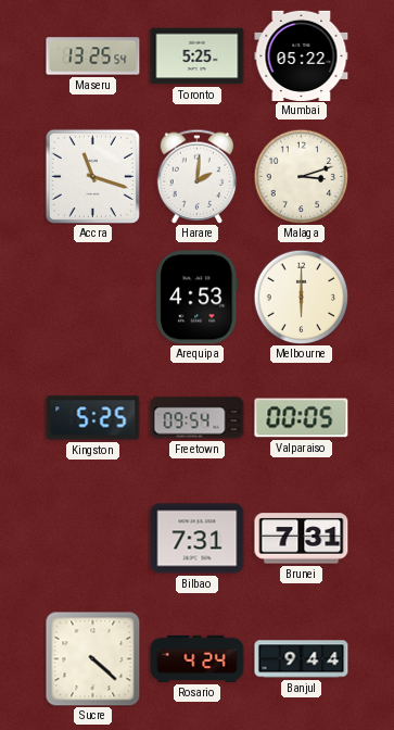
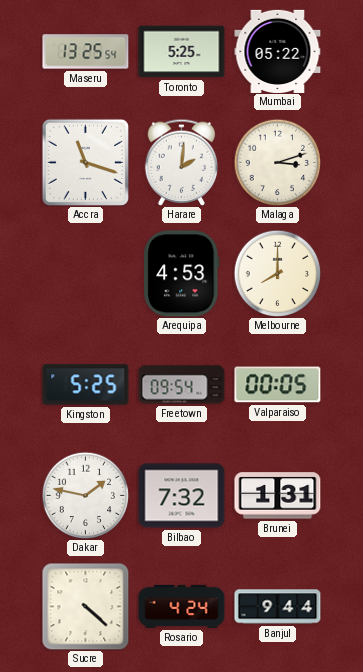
Melbourne: 6:00 -> 8:00 (277, 273)
Dakar: none -> 1:47 (85, 495)
Bilbao: 7:31 -> 7:32 (182, 496)
Brunei: 7:31 -> 1:31 (278, 496)
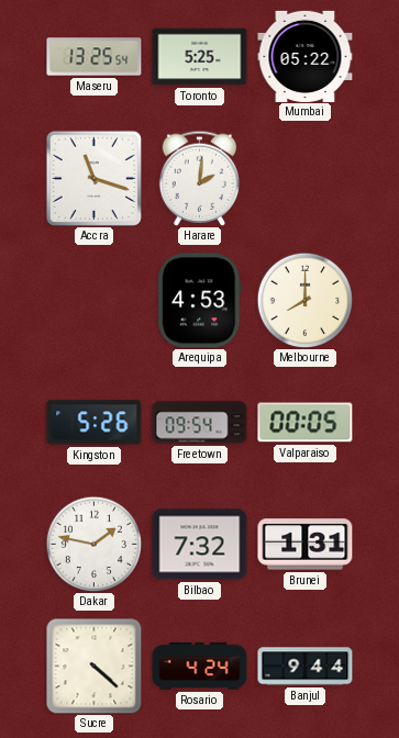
Malaga: 3:12 -> none (277, 162)
Kingston: 5:25 -> 5:26 (95, 423)
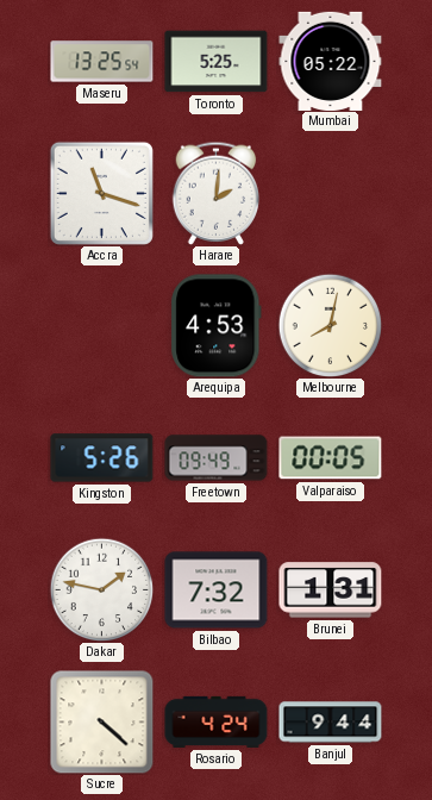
Melbourne: 8:00 -> 8:02 (330, 325)
Freetown: 09:54 -> 09:49 (217, 458)
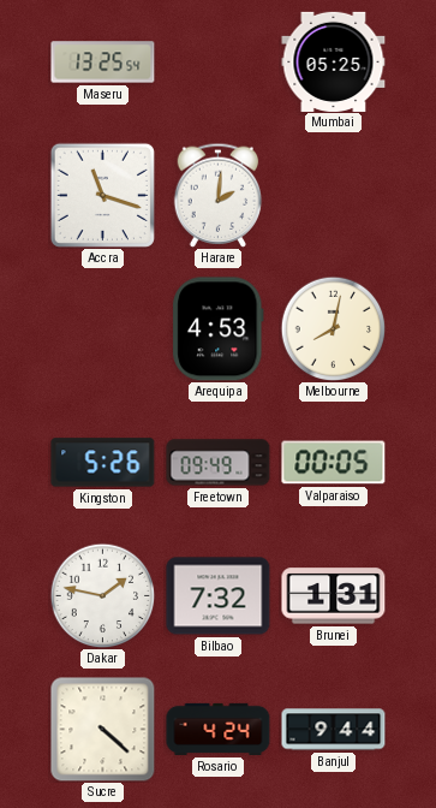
Toronto: 5:25 -> none (217, 62)
Mumbai: 05:22 -> 05:25 (334, 61)
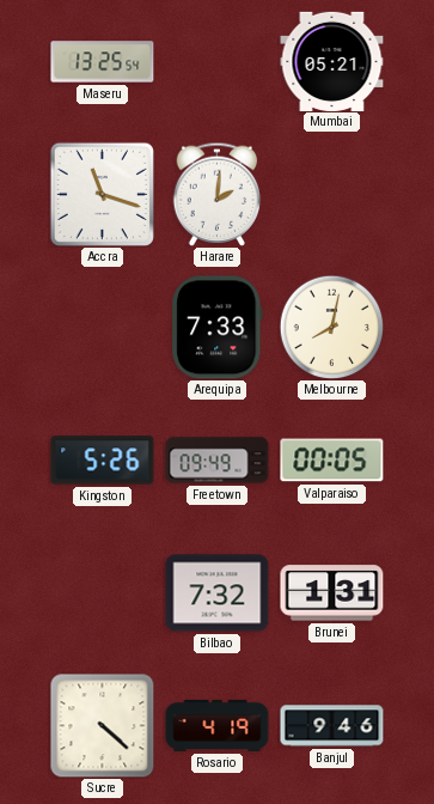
Mumbai: 05:25 -> 05:21 (332, 61)
Arequipa: 4:53 -> 7:33 (218, 328)
Dakar: 1:47 -> none (102, 595)
Rosario: 4:24 -> 4:19 (218, 725)
Banjul: 9:44 -> 9:46 (332, 726)
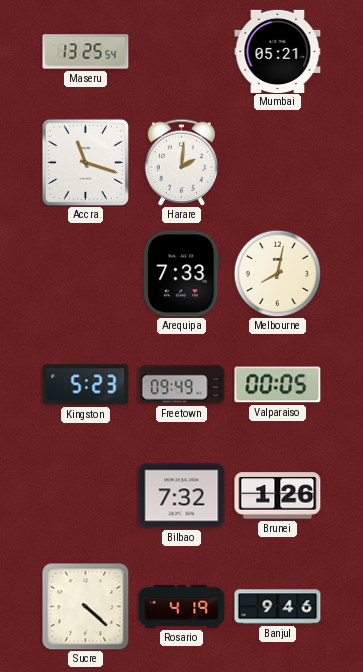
Kingston: 5:26 -> 5:23 (86, 385)
Brunei: 1:31 -> 1:26 (278, 496)
